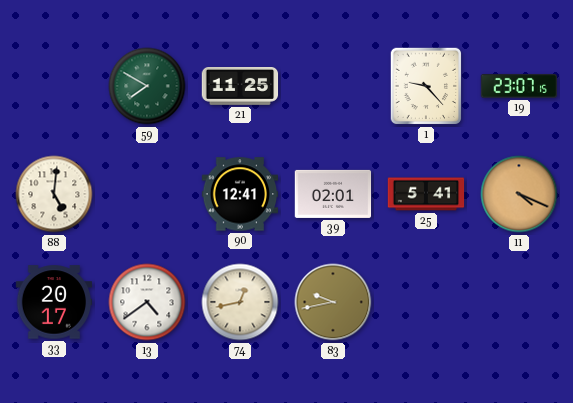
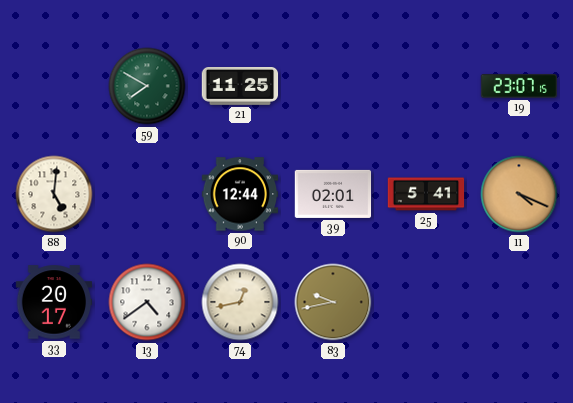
1: 9:23 -> none (426, 86)
90: 12:41 -> 12:44 (240, 194)
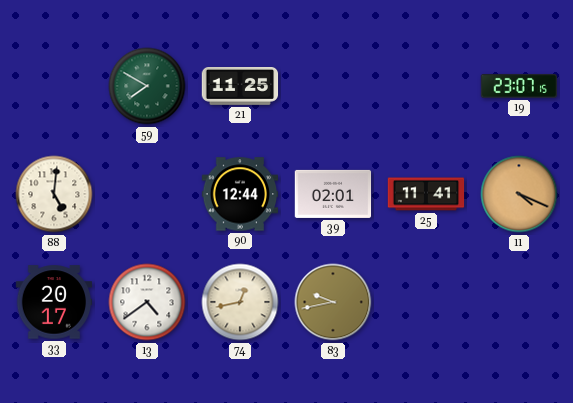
25: 5:41 -> 11:41 (426, 194)
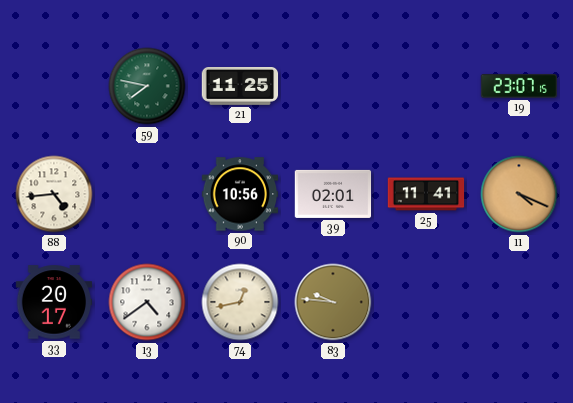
59: 7:50 -> 7:47 (147, 86)
88: 5:01 -> 4:44 (54, 194)
90: 12:44 -> 10:56 (240, 194)
83: 9:43 -> 9:46 (333, 302)
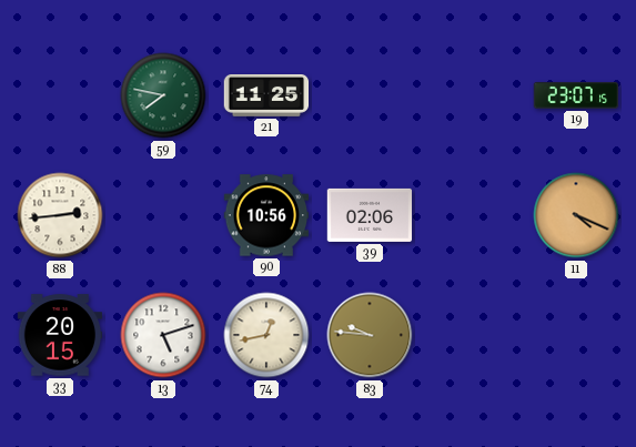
88: 4:44 -> 2:44 (60, 215)
39: 02:01 -> 02:06 (370, 215)
25: 11:41 -> none (426, 194)
33: 20:17 -> 20:15 (60, 335)
13: 4:39 -> 5:12 (163, 335)
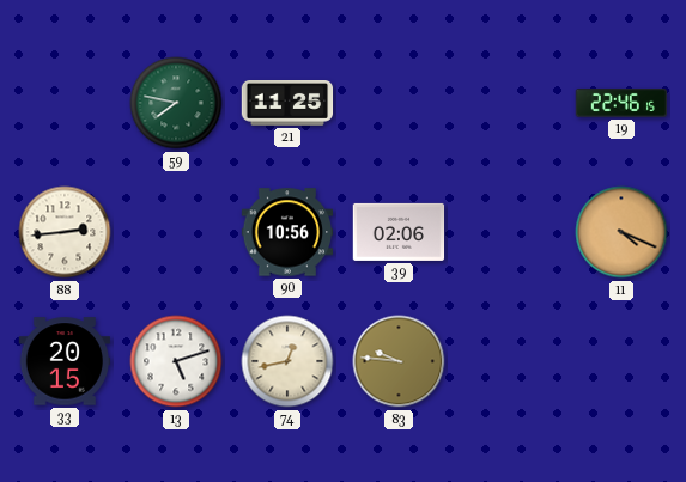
19: 23:07 -> 22:46 (620, 103)
